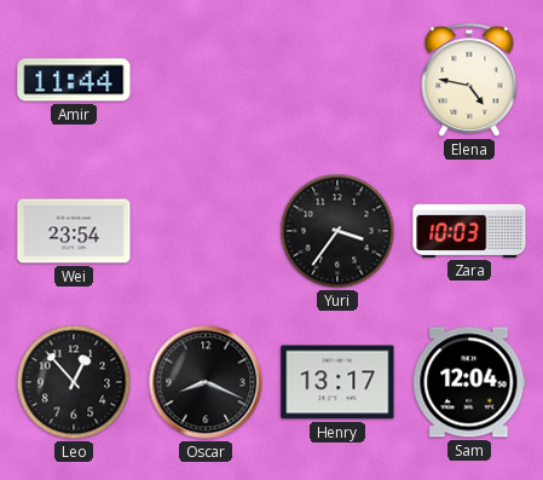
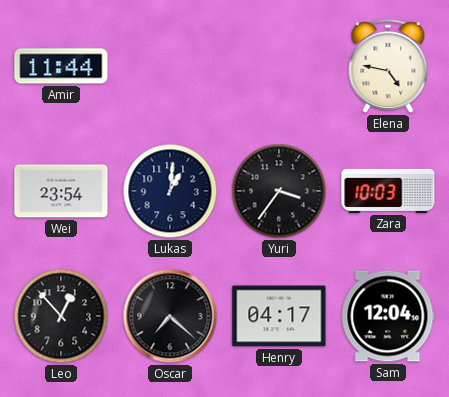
Lukas: none -> 1:01 (170, 191)
Oscar: 8:19 -> 7:22 (170, 316)
Henry: 13:17 -> 04:17 (279, 316)
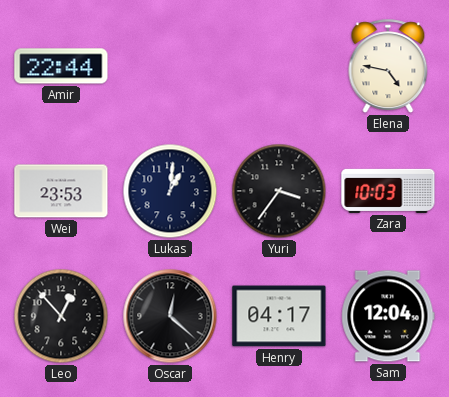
Amir: 11:44 -> 22:44 (61, 66)
Wei: 23:54 -> 23:53 (61, 191)
Oscar: 7:22 -> 12:22 (170, 316)
